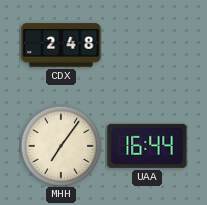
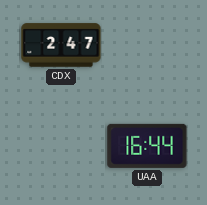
CDX: 2:48 -> 2:47 (61, 45)
MHH: 7:06 -> none (61, 146)
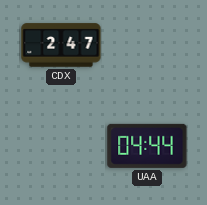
UAA: 16:44 -> 04:44 (147, 146)
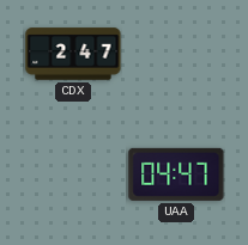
UAA: 04:44 -> 04:47 (176, 174)
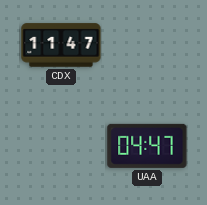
CDX: 2:47 -> 11:47 (61, 45)
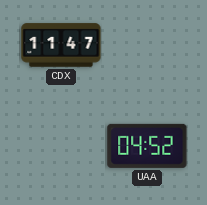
UAA: 04:47 -> 04:52 (147, 146)
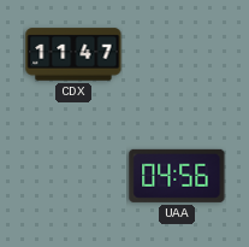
UAA: 04:52 -> 04:56 (177, 176)
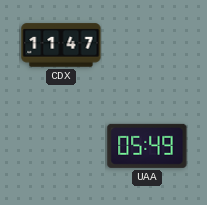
UAA: 04:56 -> 05:49 (147, 146)
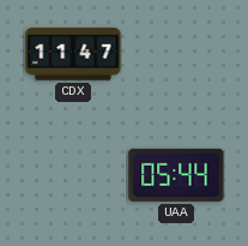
UAA: 05:49 -> 05:44 (176, 175)
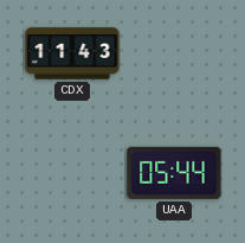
CDX: 11:47 -> 11:43 (72, 53)
